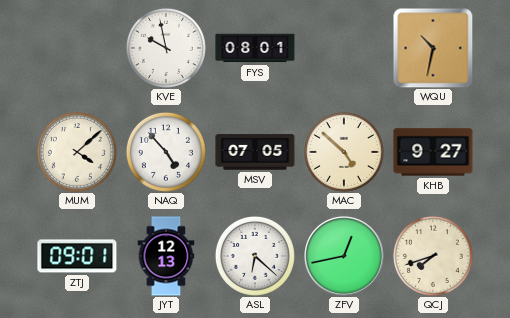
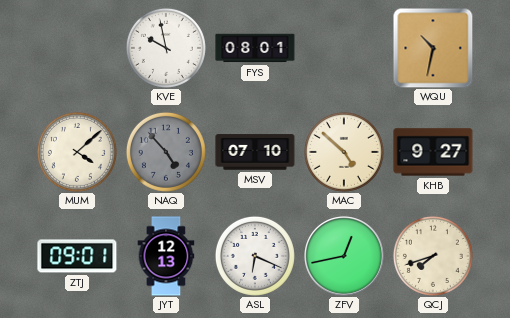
NAQ dial: white -> grey (166, 152)
MSV: 07:05 -> 07:10 (255, 152)
ASL: 6:22 -> 6:19 (255, 256)
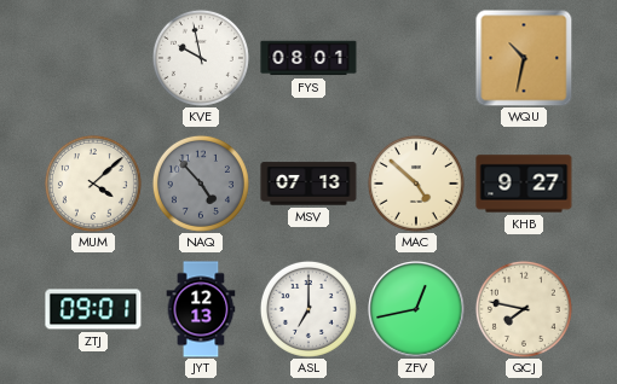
MSV: 07:10 -> 07:13 (308, 184)
ASL: 6:19 -> 7:00 (308, 309)
QCJ: 7:42 -> 7:47 (524, 309)
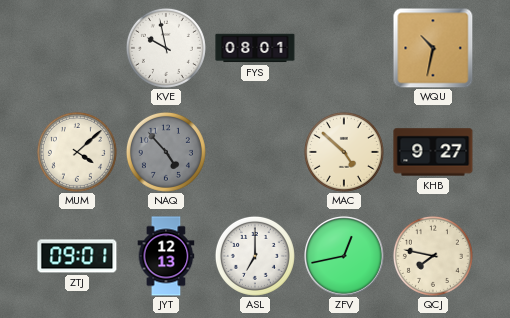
MSV: 07:13 -> none (308, 184)
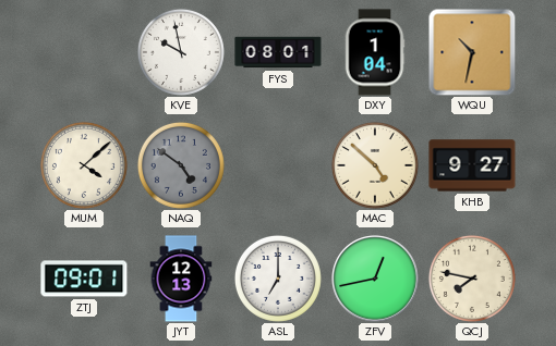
DXY: none -> 1:04 (375, 52)
NAQ: 4:53 -> 4:51 (181, 165)
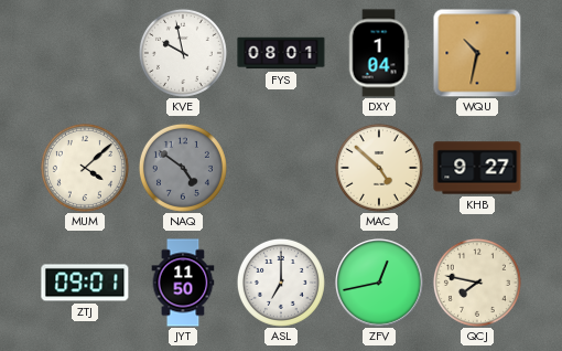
JYT: 12:13 -> 11:50 (183, 283)
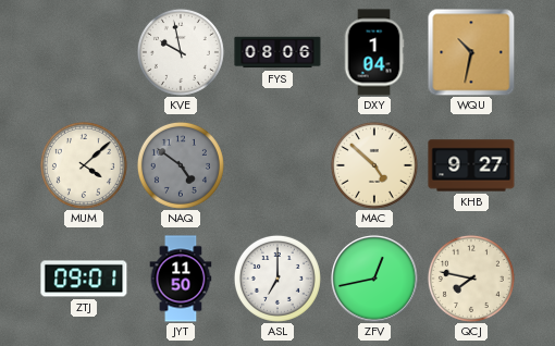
FYS: 08:01 -> 08:06 (277, 52)
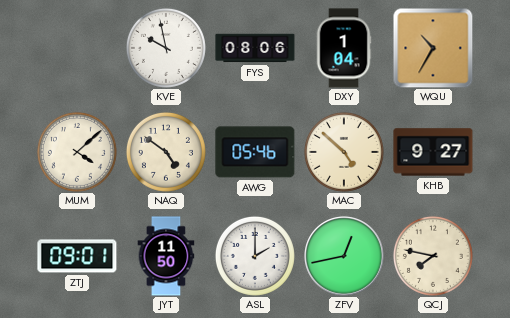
WQU: 10:32 -> 10:35 (433, 48)
NAQ dial: grey -> cream (166, 152)
AWG: none -> 05:46 (255, 152)
ASL: 7:00 -> 2:00 (255, 256)
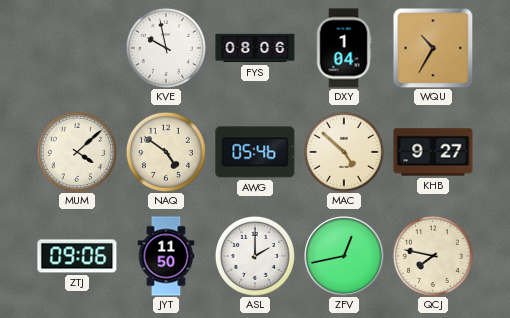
ZTJ: 09:01 -> 09:06 (77, 256)
